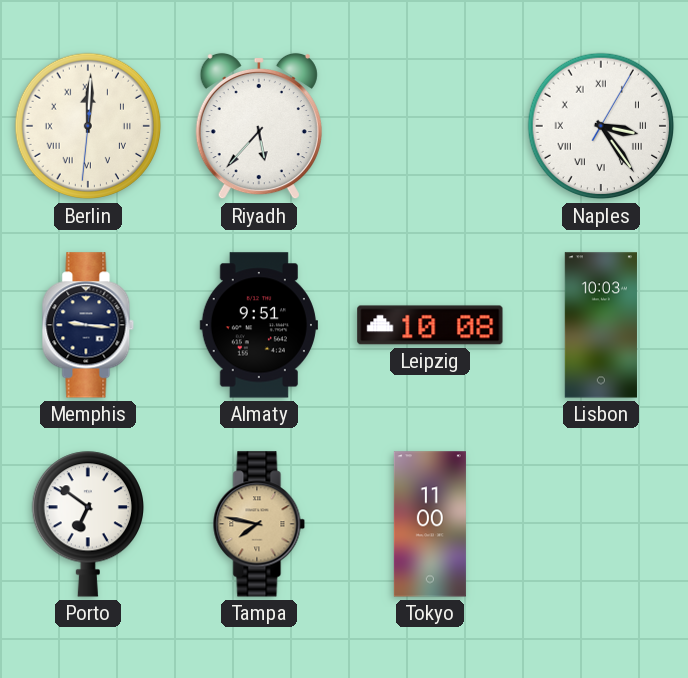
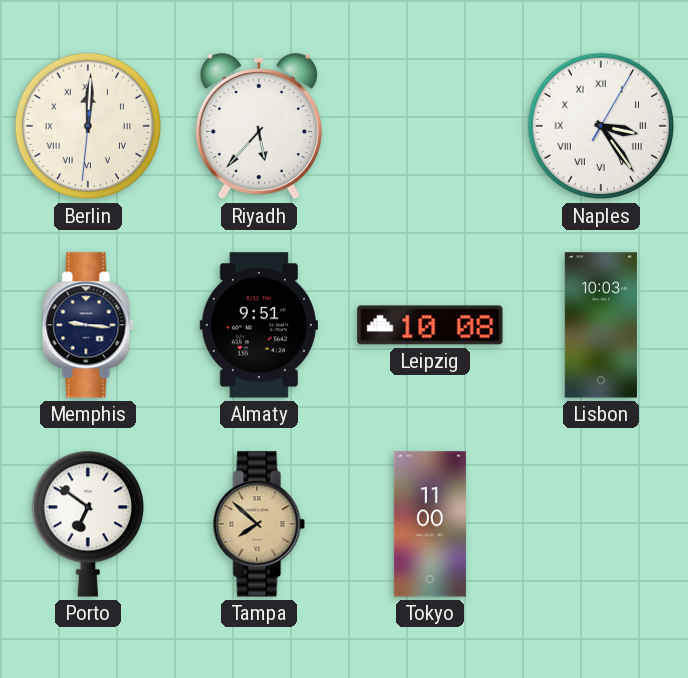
Tampa: 7:47 -> 7:52 (259, 524)
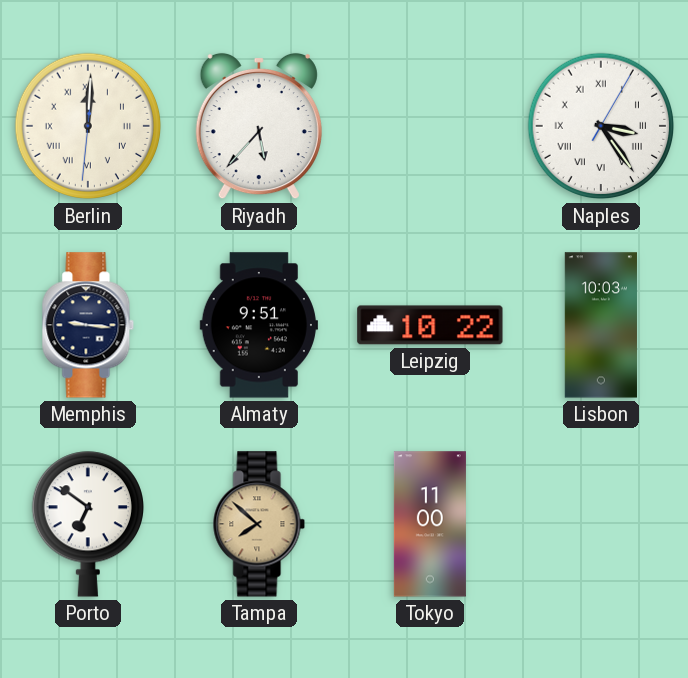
Leipzig: 10:08 -> 10:22 (430, 325)
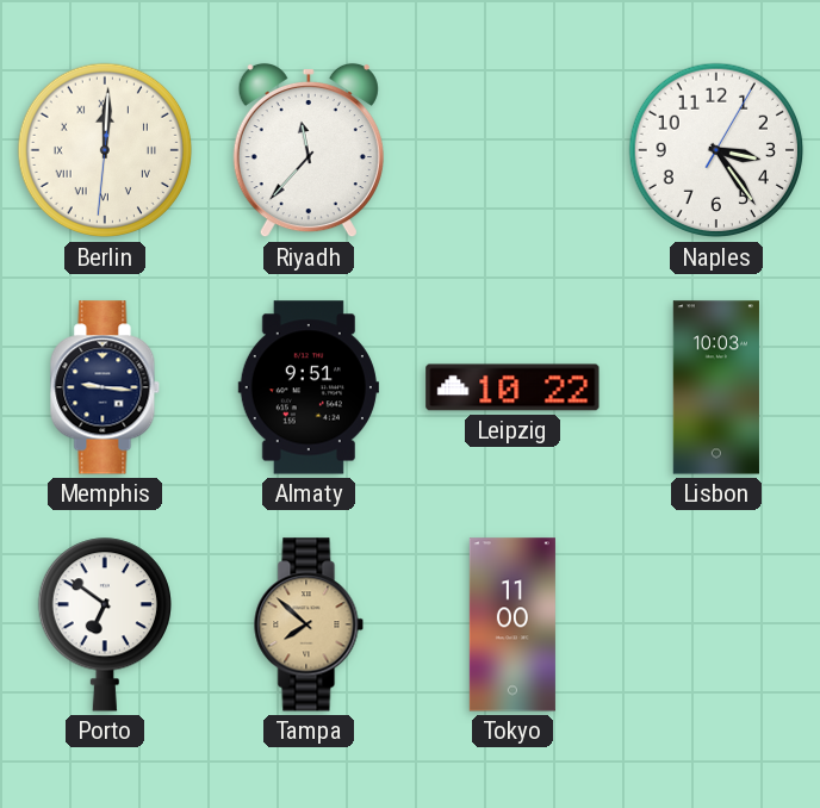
Riyadh: 5:37 -> 11:37 (309, 150)
Naples numerals: Roman -> Arabic (716, 150)
